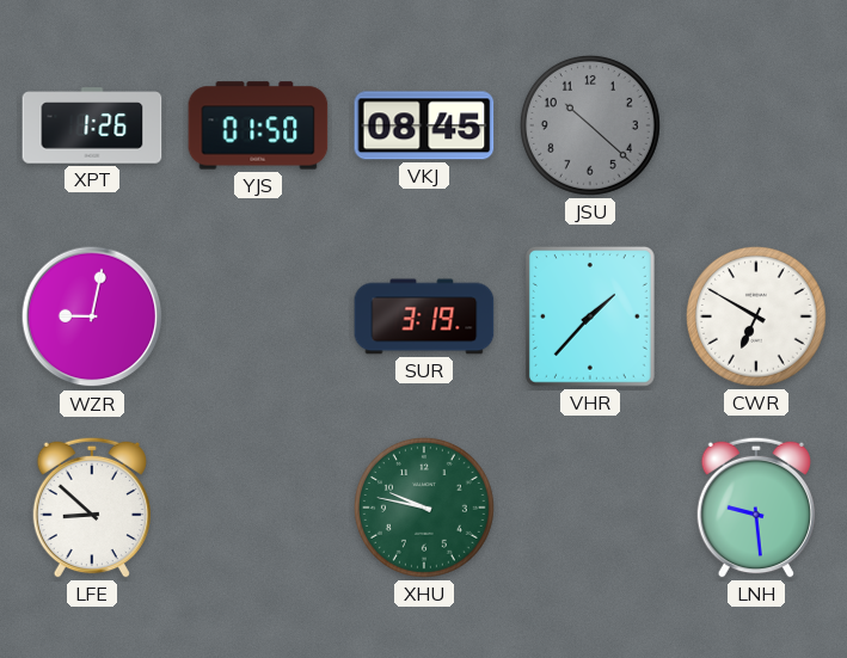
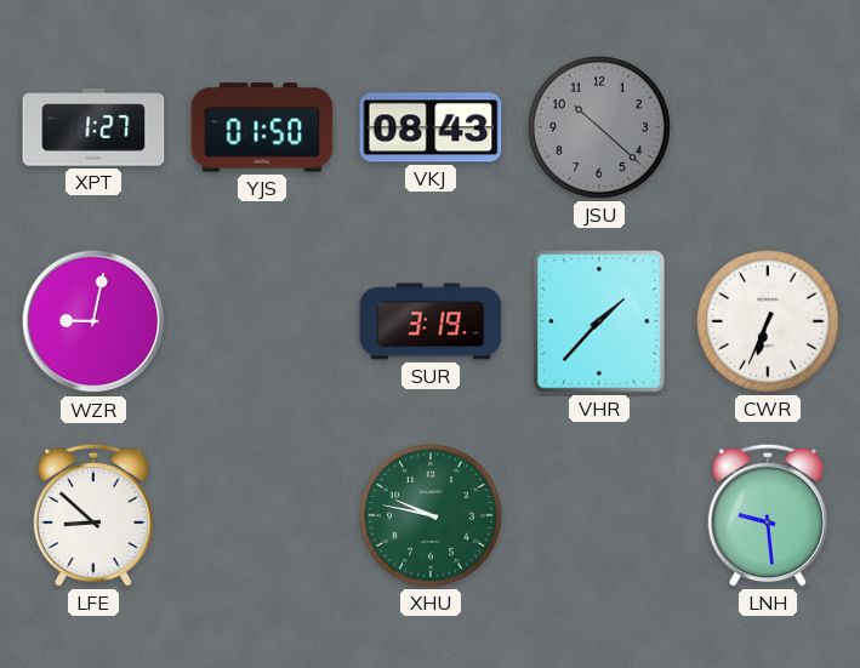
XPT: 1:26 -> 1:27 (93, 127)
VKJ: 08:45 -> 08:43 (431, 127)
CWR: 6:50 -> 6:34 (768, 321)
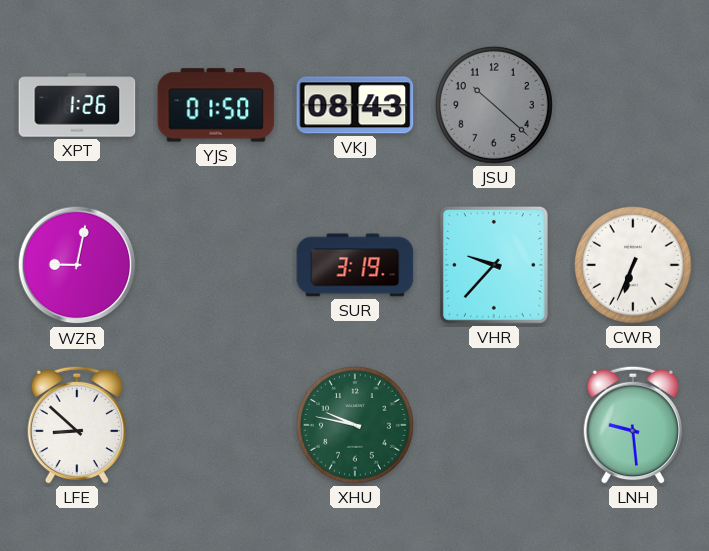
XPT: 1:27 -> 1:26 (77, 105)
VHR: 1:37 -> 9:37 (494, 265)
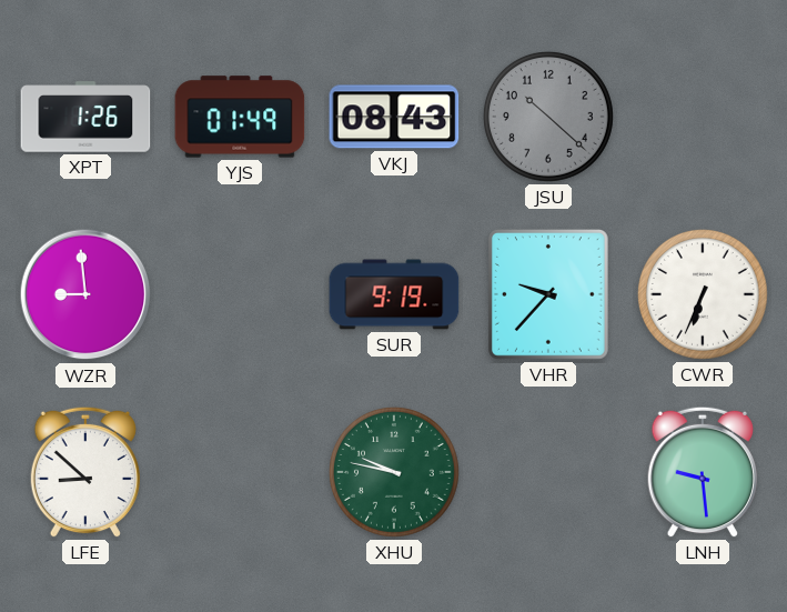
YJS: 01:50 -> 01:49 (240, 117)
WZR: 9:02 -> 8:59 (85, 294)
SUR: 3:19 -> 9:19 (394, 294)
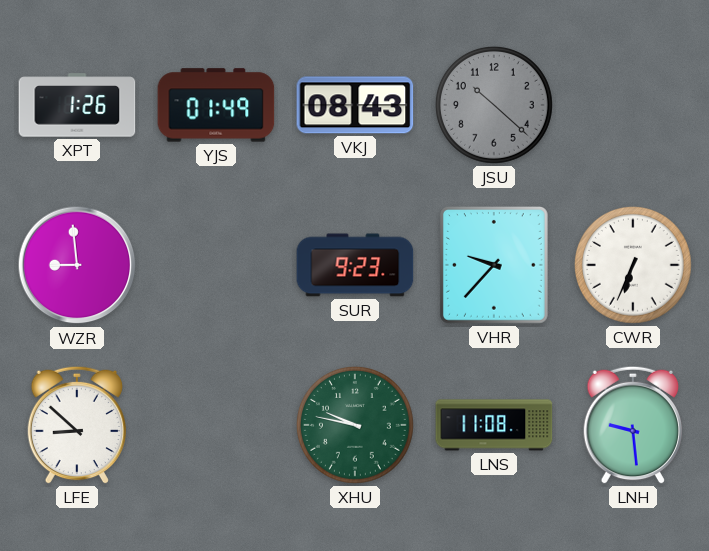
SUR: 9:19 -> 9:23 (355, 265)
LNS: none -> 11:08 (494, 425)
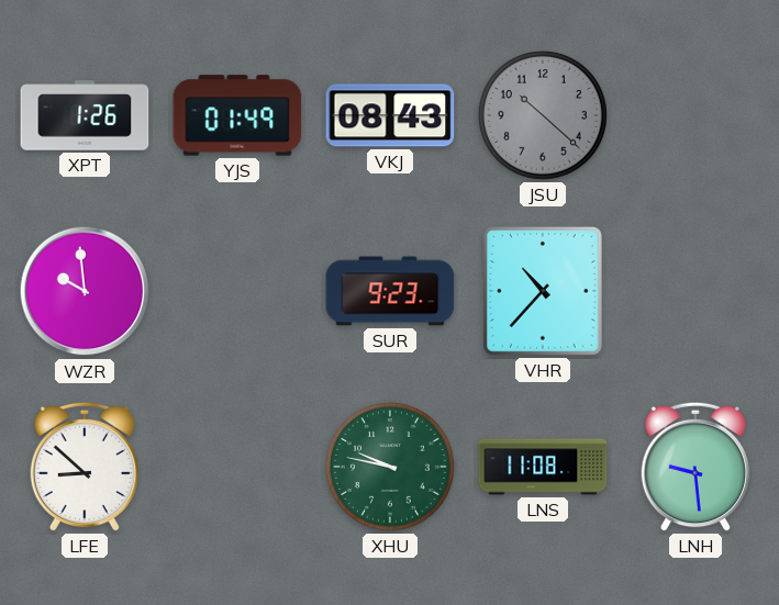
WZR: 8:59 -> 9:59 (85, 291)
VHR: 9:37 -> 10:37 (543, 291)
CWR: 6:34 -> none (633, 265)
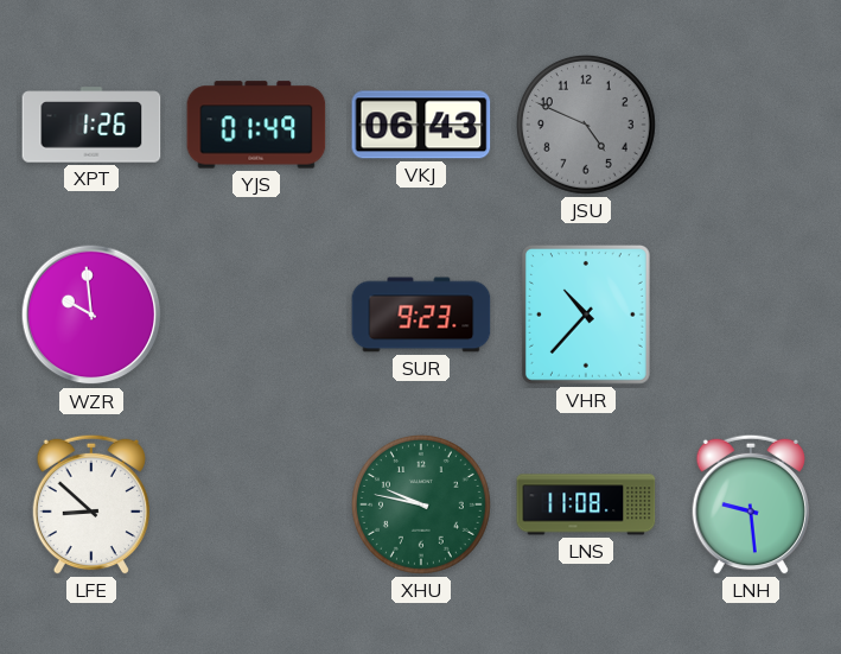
VKJ: 08:43 -> 06:43 (421, 125)
JSU: 10:22 -> 4:49 (586, 125)
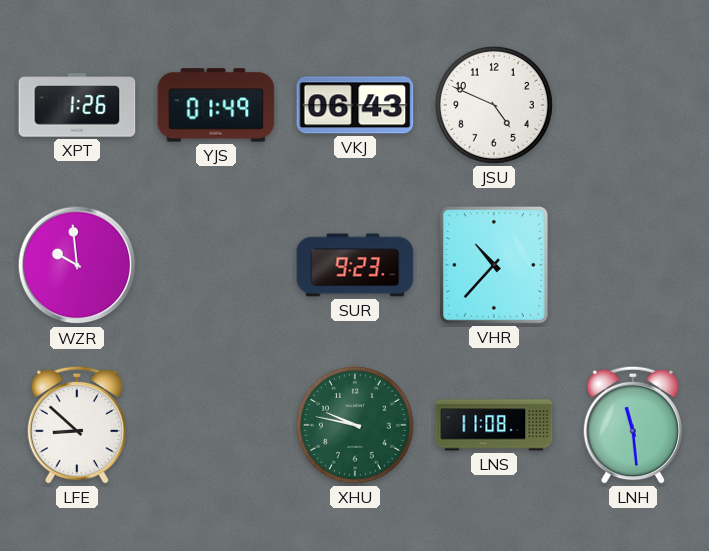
JSU dial: grey -> white (494, 105)
LNH: 9:29 -> 11:29 (632, 425)
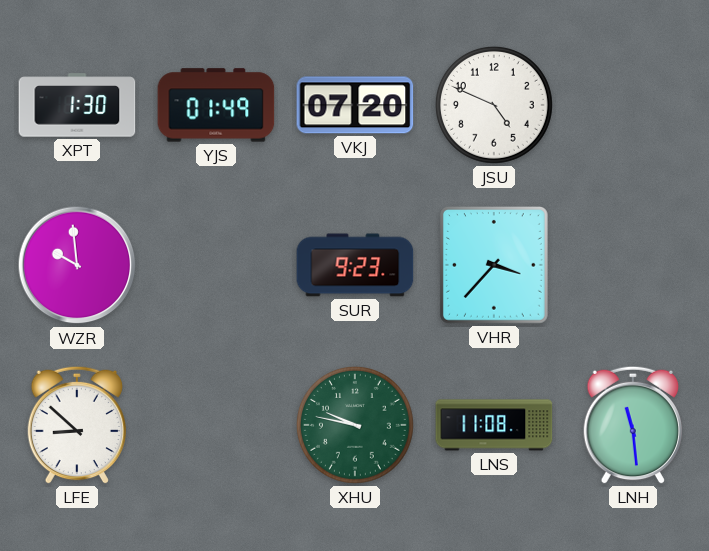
XPT: 1:26 -> 1:30 (77, 105)
VKJ: 06:43 -> 07:20 (355, 105)
VHR: 10:37 -> 3:37 (494, 265)
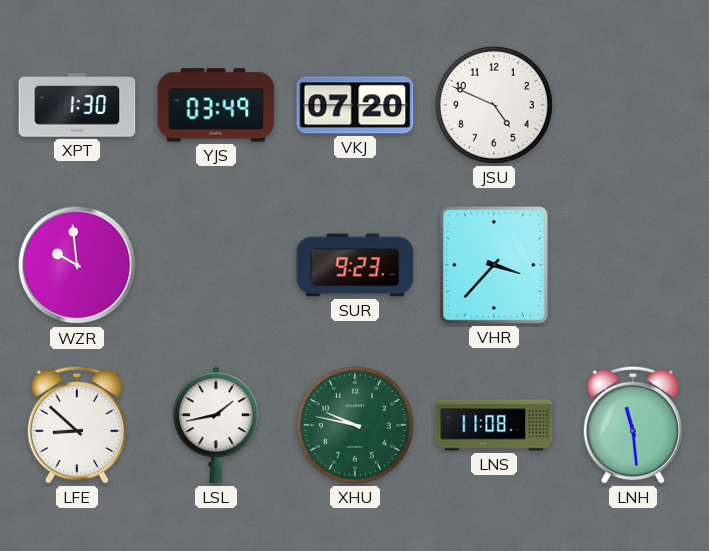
YJS: 01:49 -> 03:49 (216, 105)
LSL: none -> 1:43 (216, 425)
